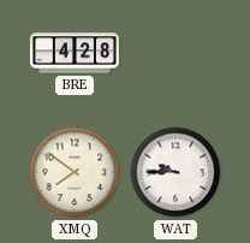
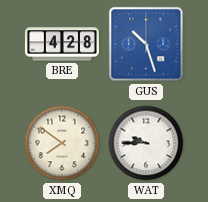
GUS: none -> 10:27 (146, 44)
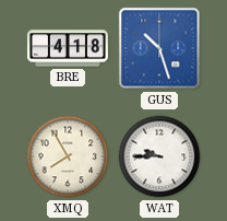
BRE: 4:28 -> 4:18 (68, 48)
XMQ: 7:51 -> 7:55 (68, 156)
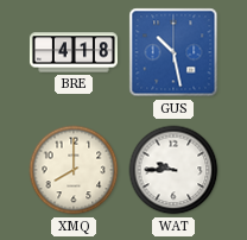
GUS: 10:27 -> 10:28 (173, 52)
XMQ: 7:55 -> 8:00 (74, 170)
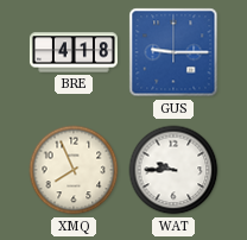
GUS: 10:28 -> 9:15 (173, 52)
XMQ: 8:00 -> 7:56 (74, 170)
